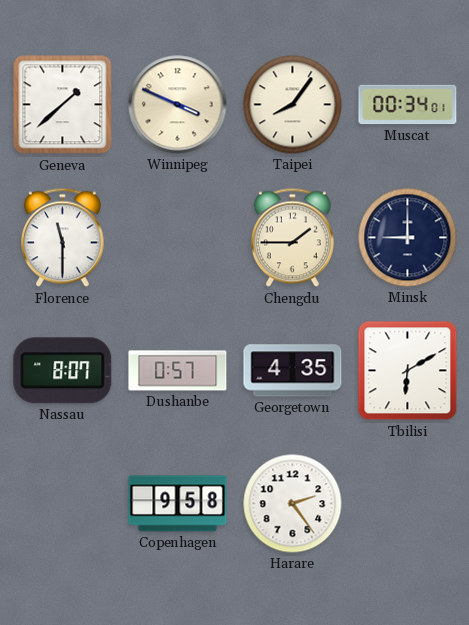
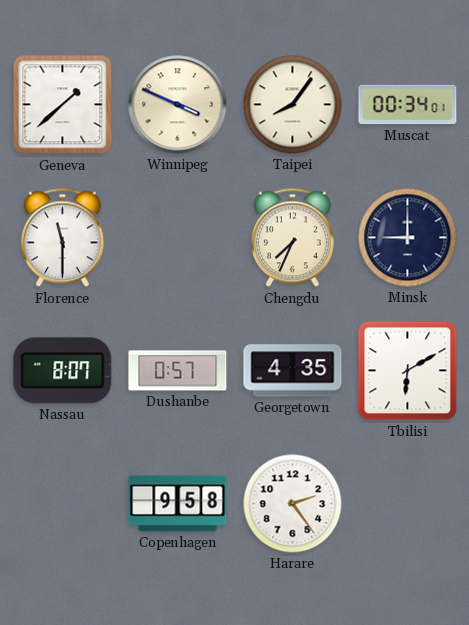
Chengdu: 1:45 -> 7:34 (292, 238)
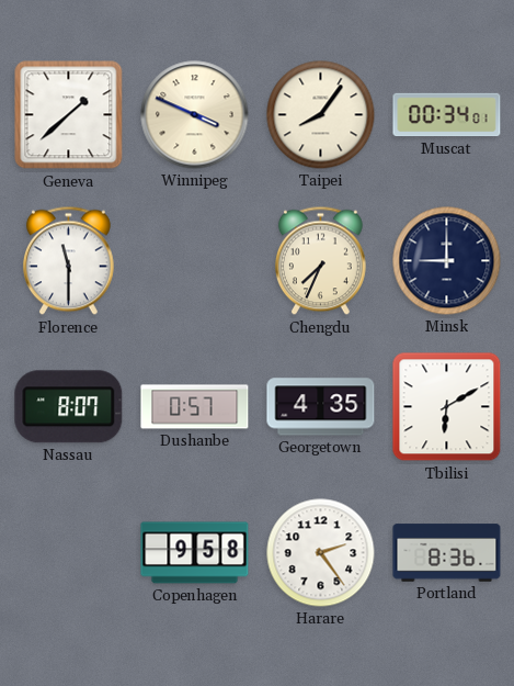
Portland: none -> 8:36 (447, 553)
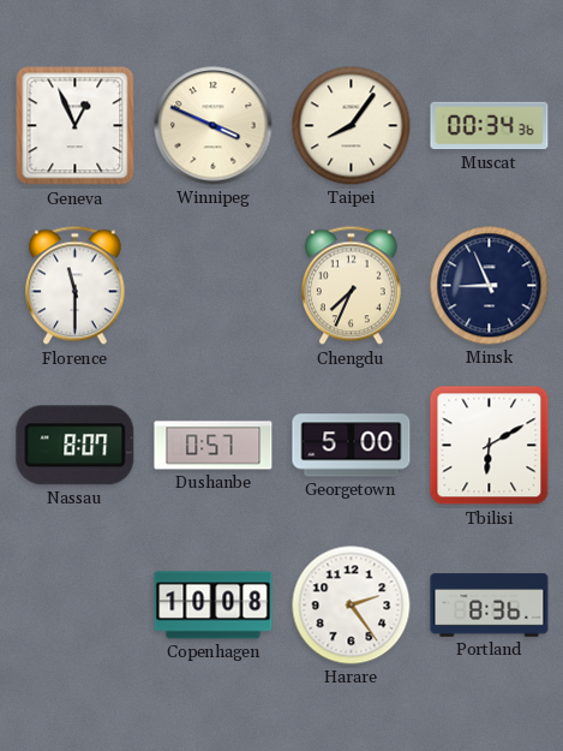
Geneva: 1:38 -> 12:56 (76, 126)
Muscat: 00:34:01 -> 00:34:36 (490, 126)
Minsk: 9:00 -> 8:56 (490, 286)
Georgetown: 4:35 -> 5:00 (352, 446)
Copenhagen: 9:58 -> 10:08 (214, 606)
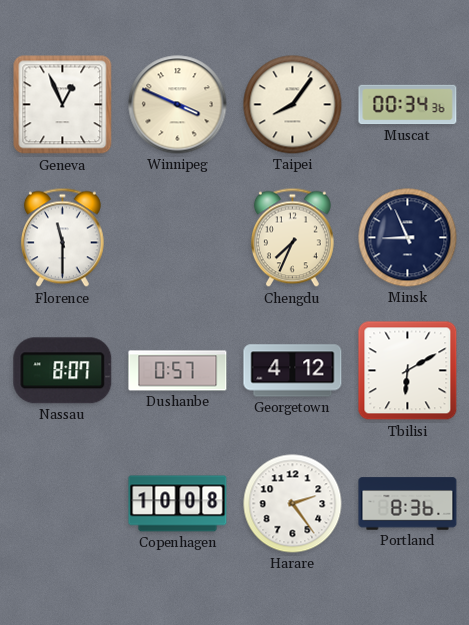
Georgetown: 5:00 -> 4:12 (293, 371)
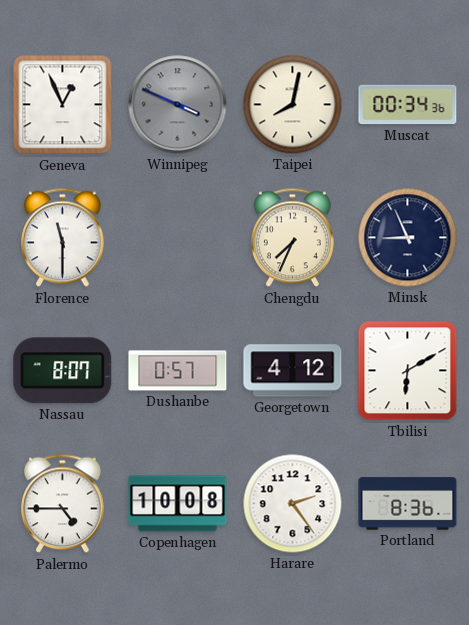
Winnipeg dial: cream -> grey (178, 105)
Taipei: 8:06 -> 8:02 (293, 105)
Palermo: none -> 4:45 (62, 504)
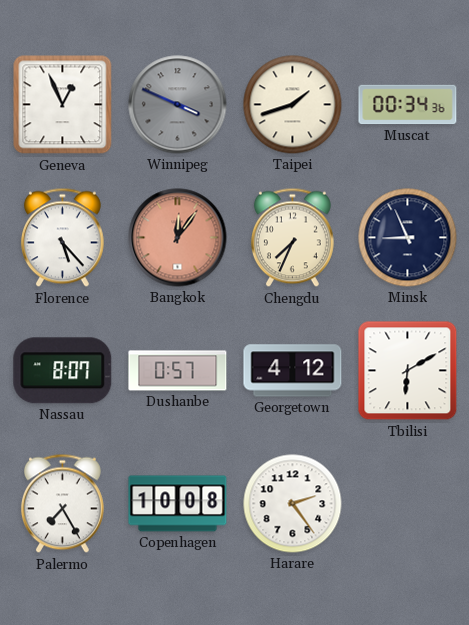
Taipei: 8:02 -> 1:42 (293, 105)
Florence: 11:30 -> 5:23 (62, 238)
Bangkok: none -> 12:06 (178, 238)
Palermo: 4:45 -> 7:25 (62, 504)
Portland: 8:36 -> none (408, 504)
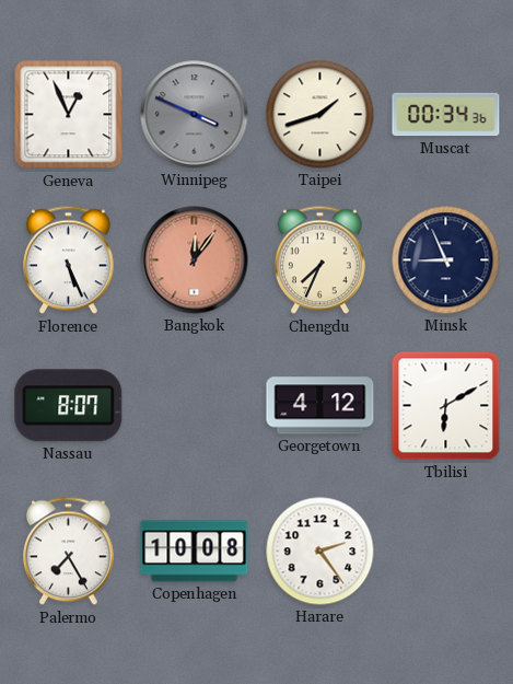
Florence: 5:23 -> 5:26 (68, 260)
Dushanbe: 0:57 -> none (178, 371)
